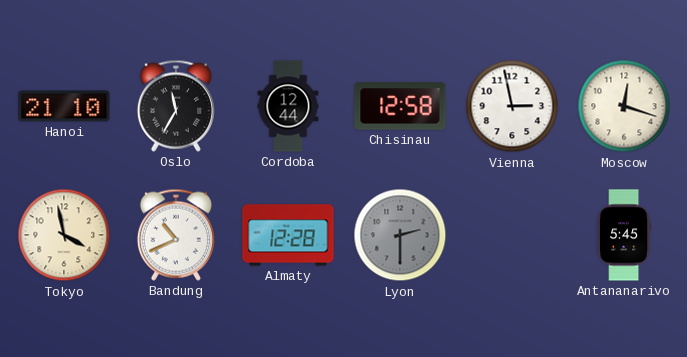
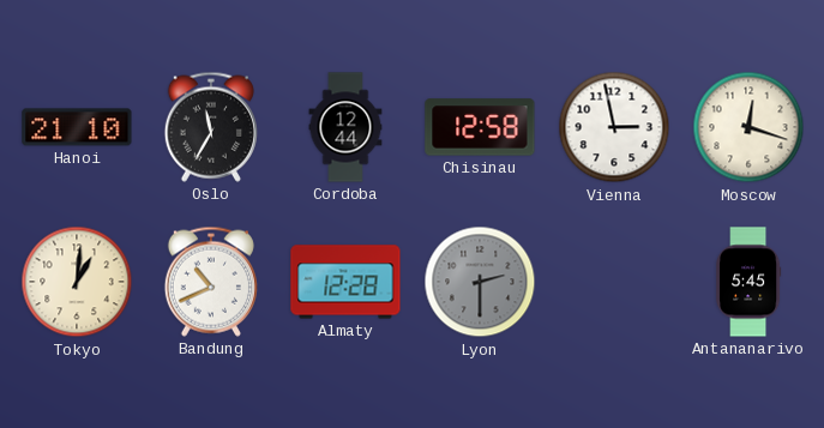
Tokyo: 3:58 -> 1:01 (77, 282)
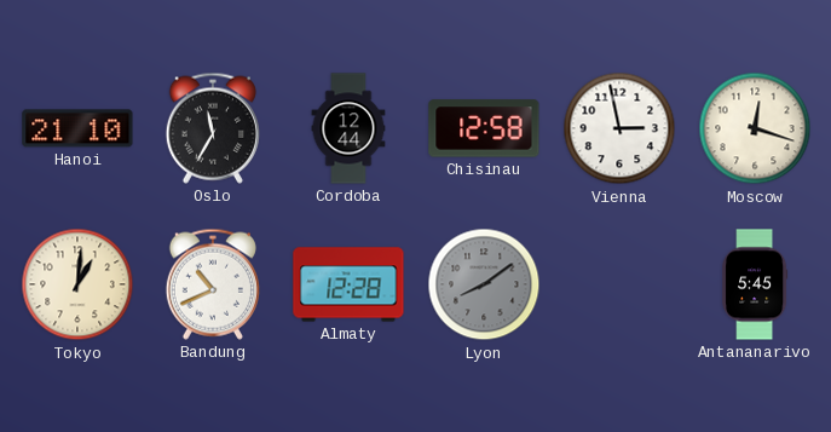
Lyon: 2:30 -> 8:09 (484, 284)
